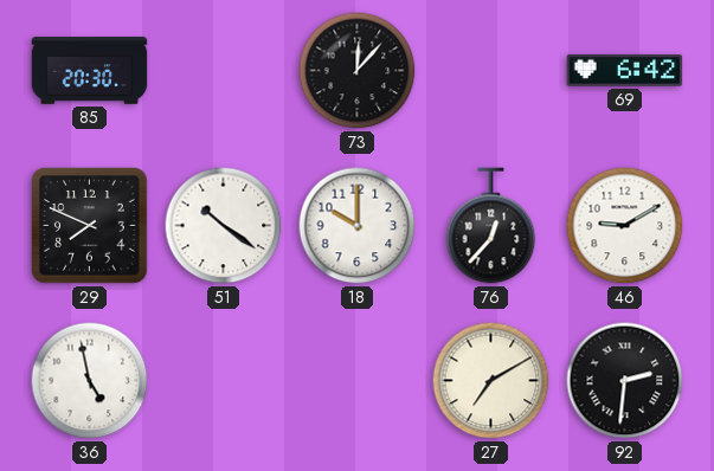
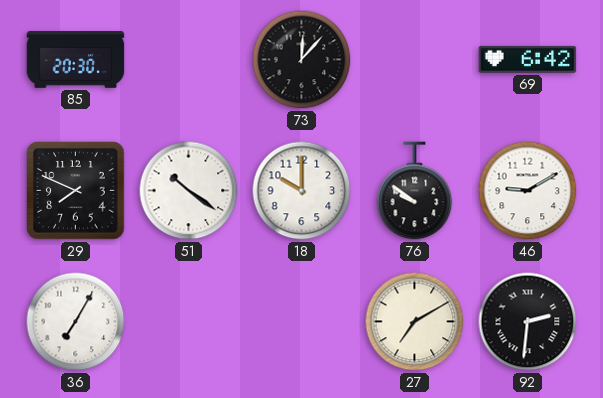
76: 12:37 -> 9:51 (415, 191)
36: 4:58 -> 7:05 (76, 322)
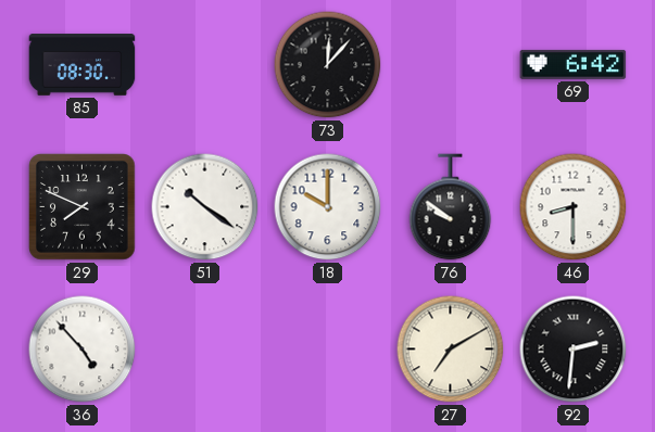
85: 20:30 -> 08:30 (83, 65)
46: 9:10 -> 8:30 (574, 207)
36: 7:05 -> 4:53 (83, 350)
